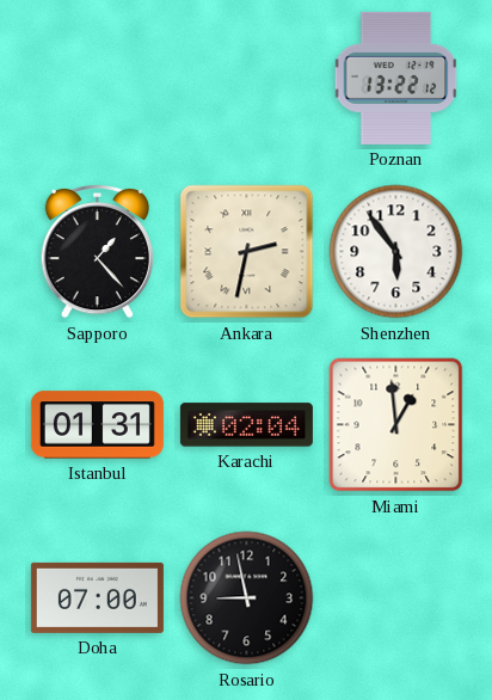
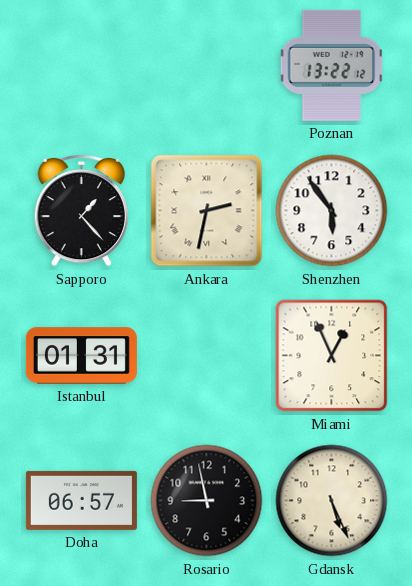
Karachi: 02:04 -> none (246, 425)
Miami: 12:59 -> 12:56 (332, 356)
Doha: 07:00 -> 06:57 (81, 500)
Gdansk: none -> 5:26 (332, 501)
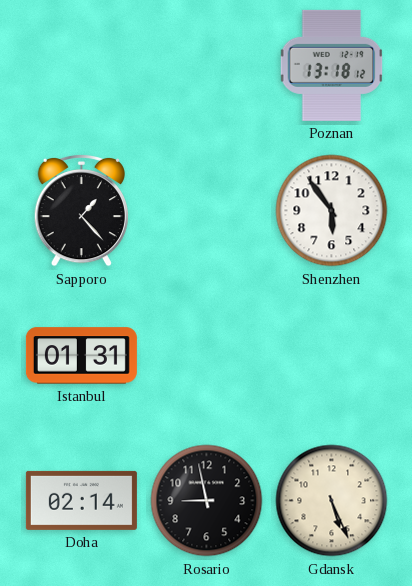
Poznan: 13:22 -> 13:18 (332, 65)
Ankara: 2:32 -> none (207, 211)
Miami: 12:56 -> none (332, 356)
Doha: 06:57 -> 02:14 (81, 500)
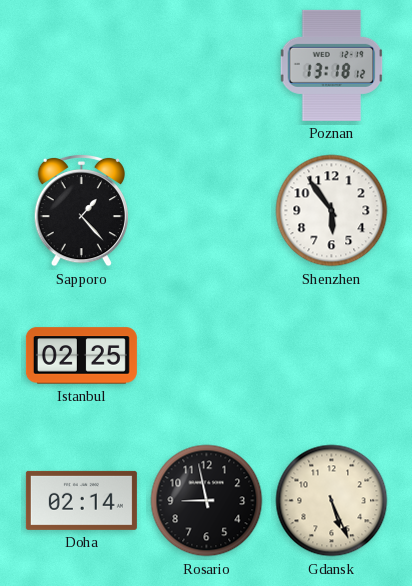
Istanbul: 01:31 -> 02:25 (81, 356)
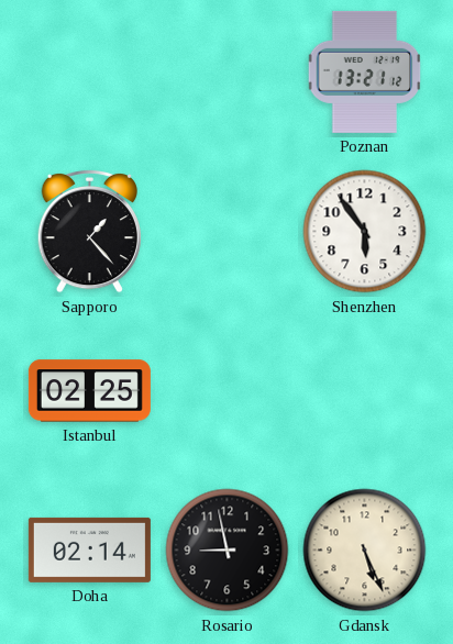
Poznan: 13:18 -> 13:21 (365, 71)
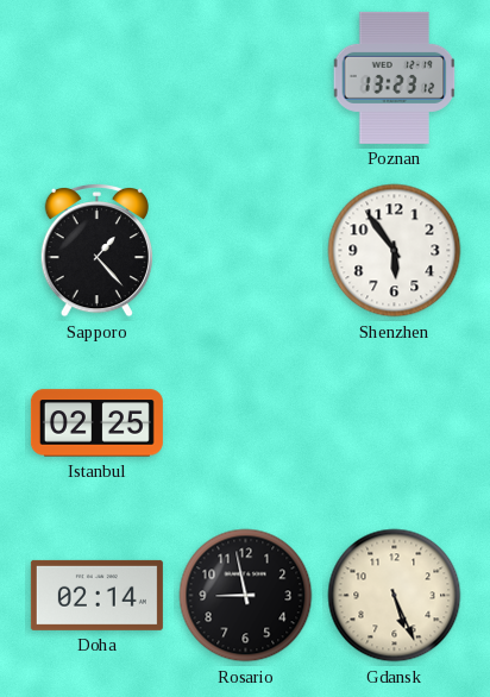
Poznan: 13:21 -> 13:23 (395, 77)
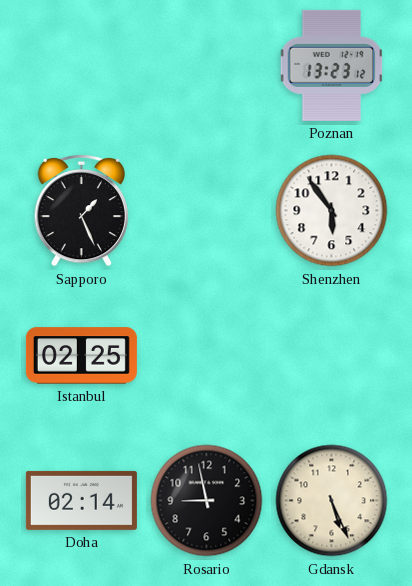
Sapporo: 1:23 -> 1:26 (81, 210)
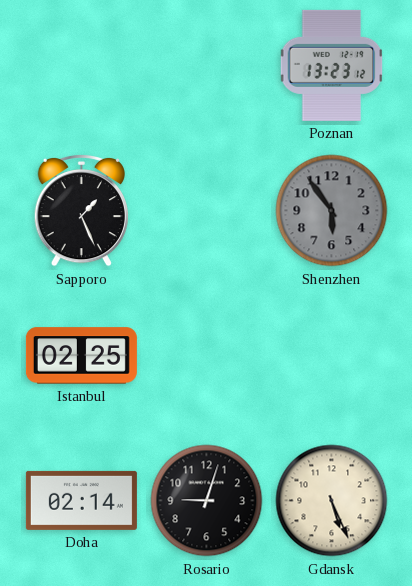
Shenzhen dial: white -> grey (332, 211)
Rosario: 8:58 -> 9:03 (207, 501)
